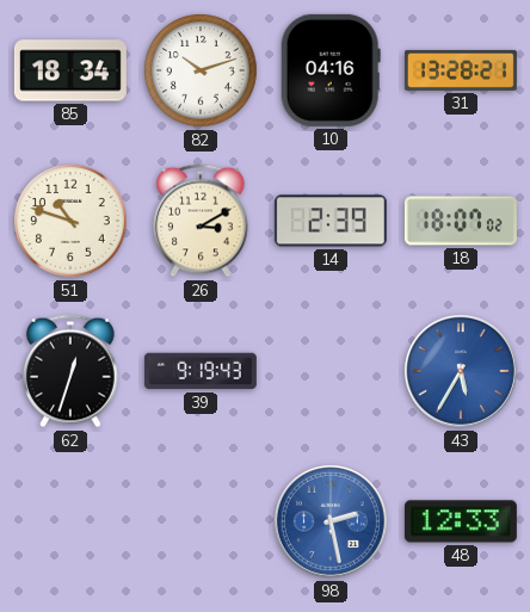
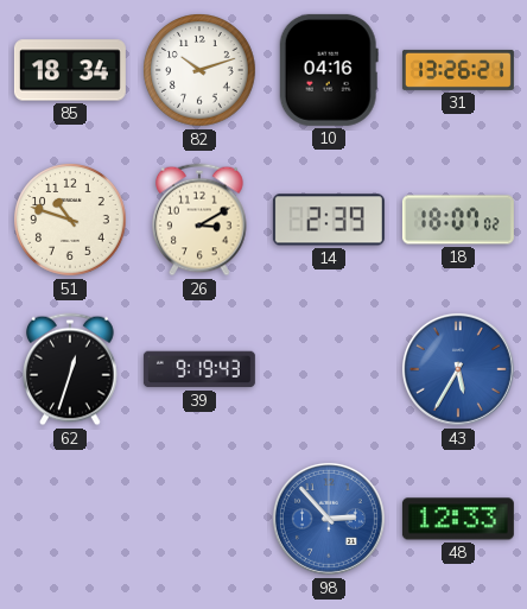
31: 13:28 -> 13:26 (458, 70)
98: 2:28 -> 2:53 (329, 519)
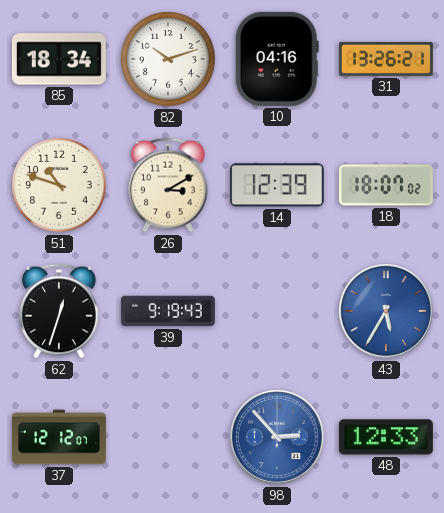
14: 2:39 -> 12:39 (277, 185)
37: none -> 12:12 (59, 437)
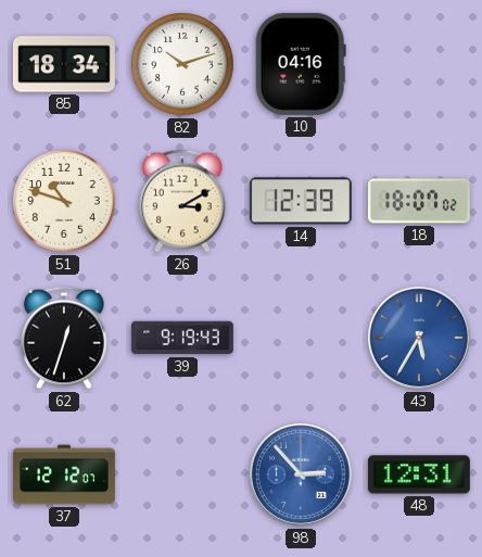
31: 13:26 -> none (386, 59)
48: 12:33 -> 12:31 (419, 474)
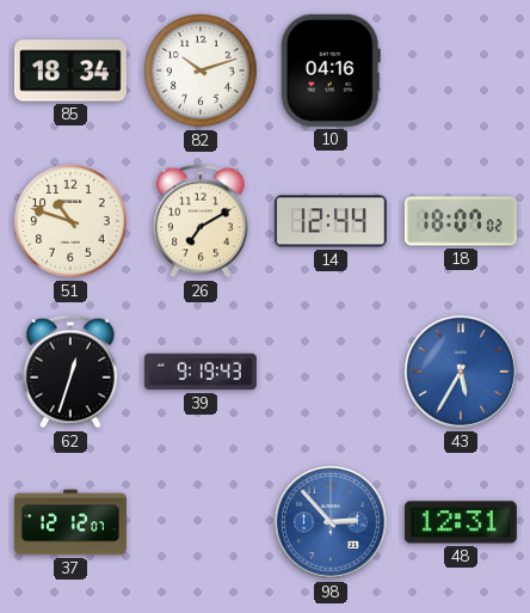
26: 3:10 -> 7:10 (202, 221)
14: 12:39 -> 12:44 (331, 221)
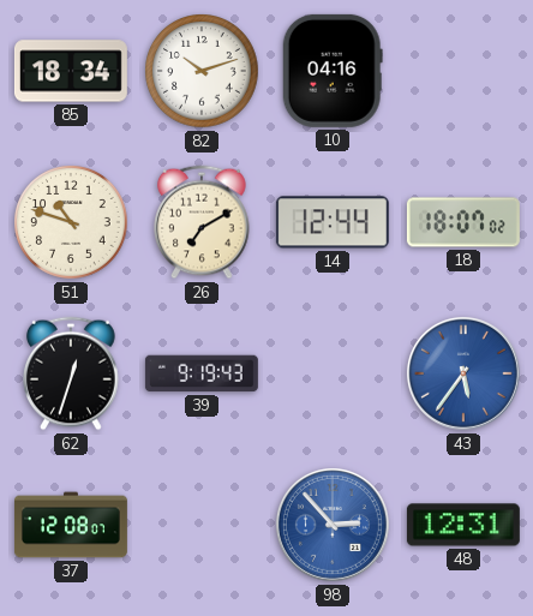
43: 5:35 -> 5:36 (463, 373)
37: 12:12 -> 12:08 (71, 525)
